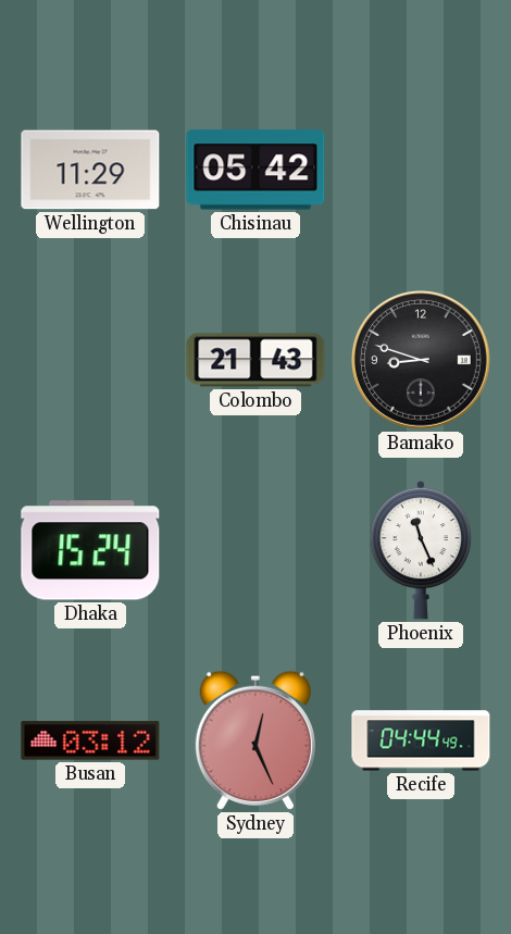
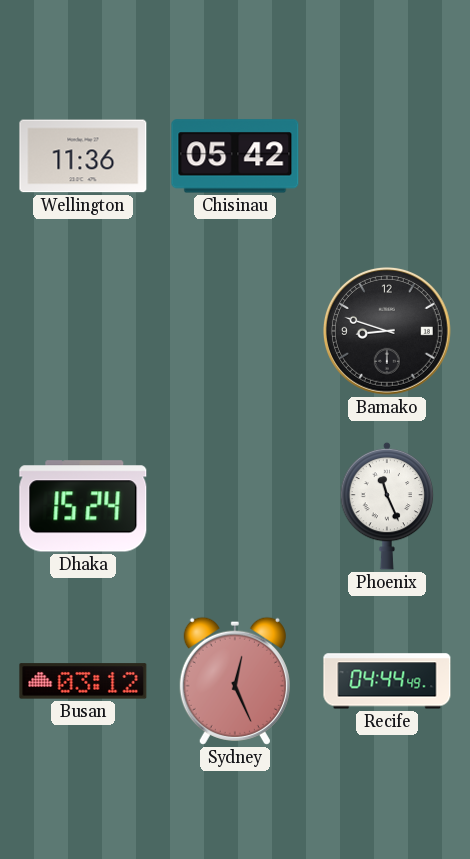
Wellington: 11:29 -> 11:36 (83, 156)
Colombo: 21:43 -> none (255, 360)
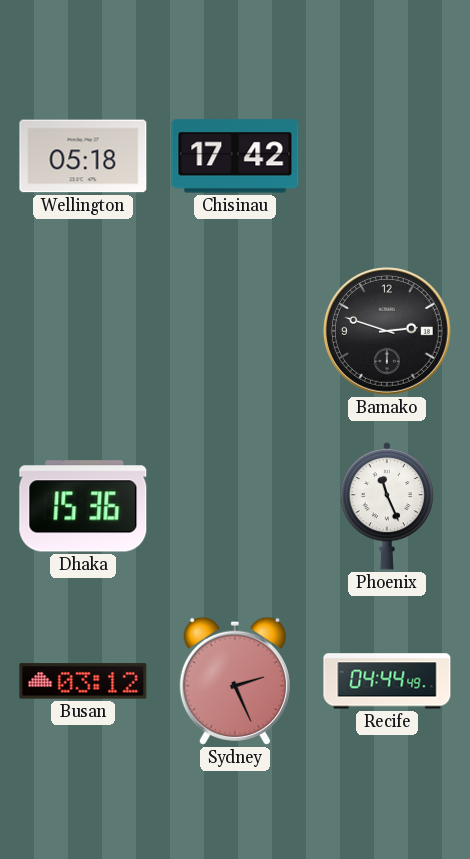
Wellington: 11:36 -> 05:18 (83, 156)
Chisinau: 05:42 -> 17:42 (235, 156)
Bamako: 8:48 -> 2:48 (388, 332)
Dhaka: 15:24 -> 15:36 (83, 506)
Sydney: 12:26 -> 2:26 (235, 681)
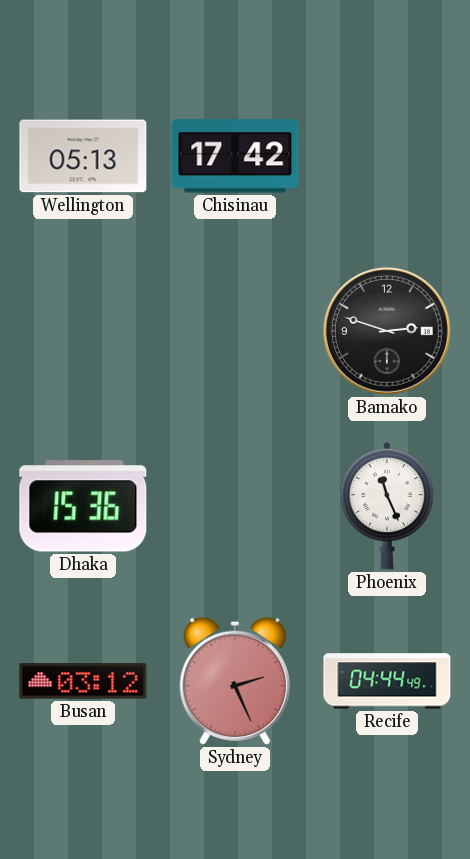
Wellington: 05:18 -> 05:13 (83, 156)
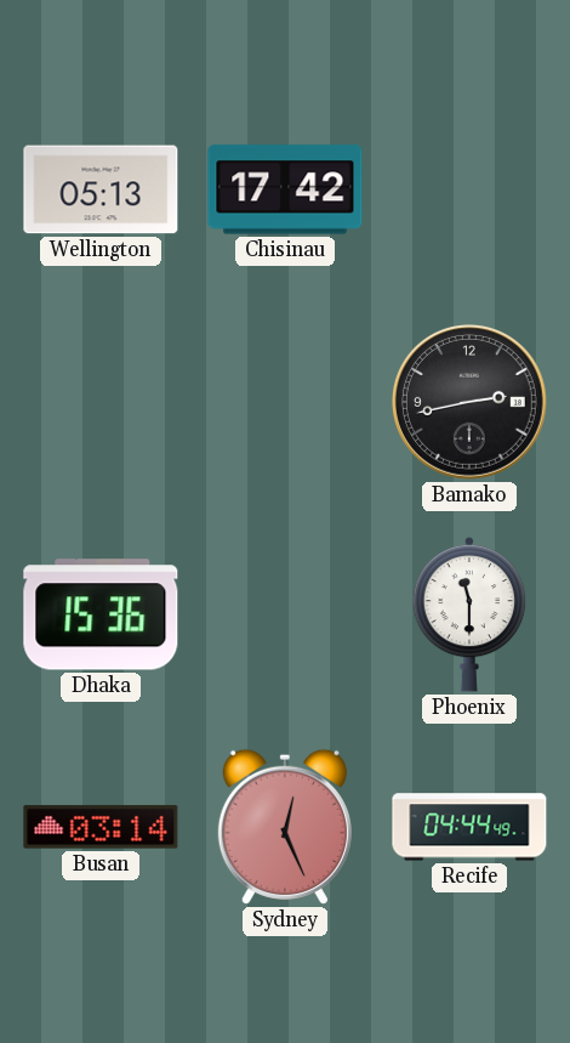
Bamako: 2:48 -> 2:43 (471, 403)
Phoenix: 11:26 -> 11:30 (469, 614)
Busan: 03:12 -> 03:14 (101, 827)
Sydney: 2:26 -> 12:26 (285, 827)
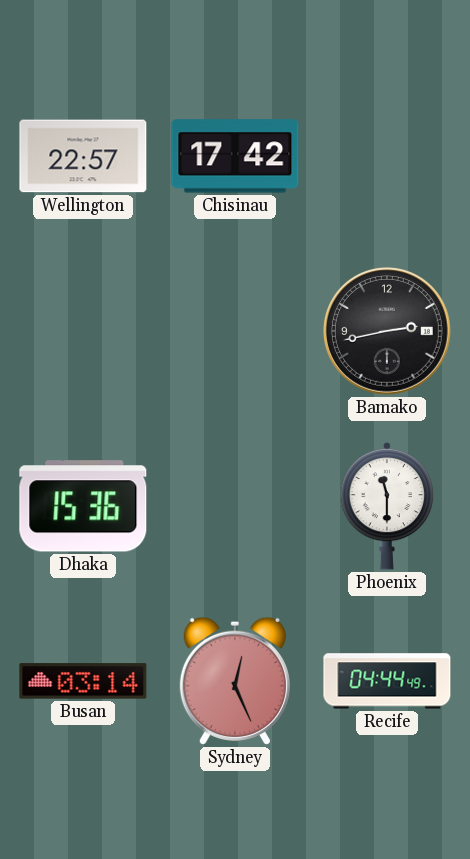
Wellington: 05:13 -> 22:57 (83, 156)
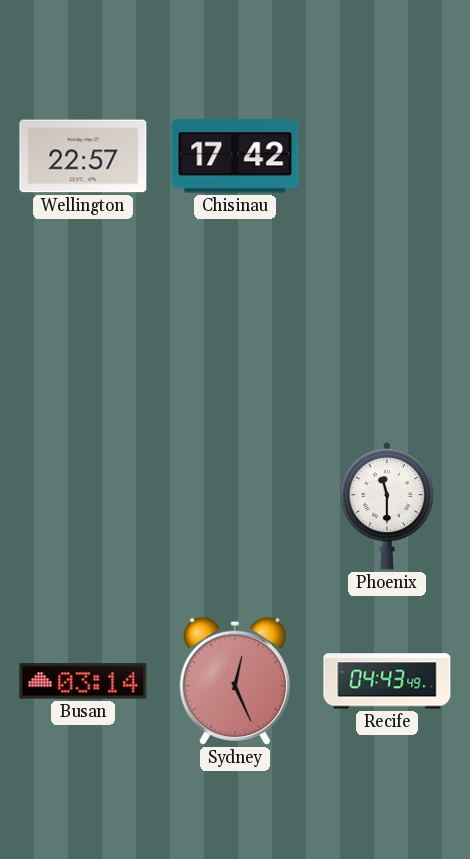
Bamako: 2:43 -> none (388, 332)
Dhaka: 15:36 -> none (83, 506)
Recife: 04:44 -> 04:43 (387, 681)
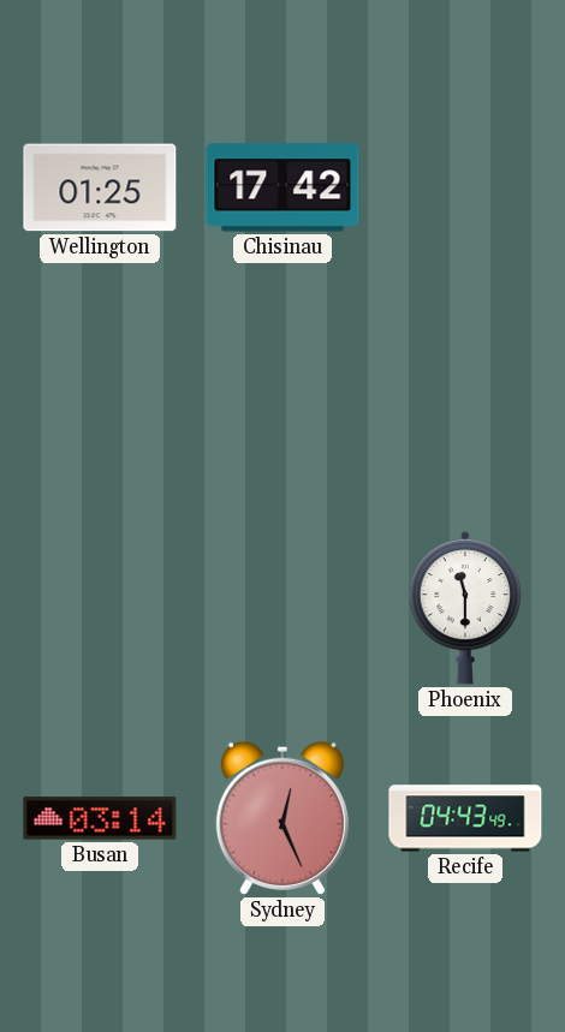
Wellington: 22:57 -> 01:25 (100, 187)
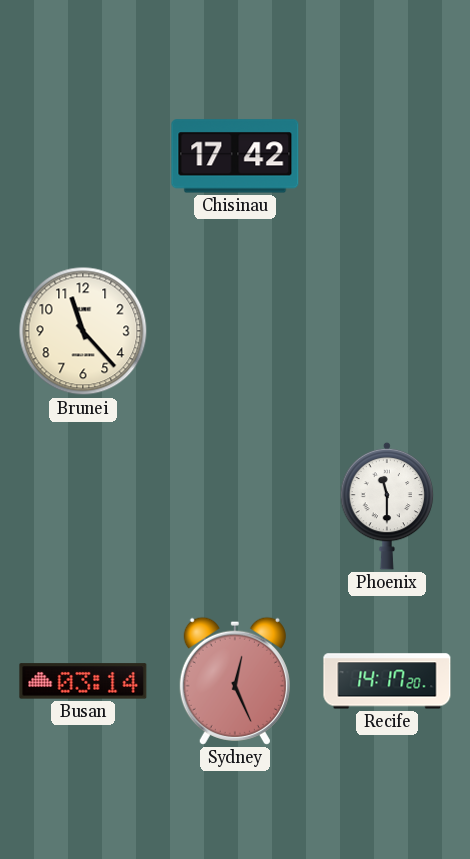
Wellington: 01:25 -> none (100, 187)
Brunei: none -> 11:23 (83, 331)
Recife: 04:43 -> 14:17 (387, 681)
